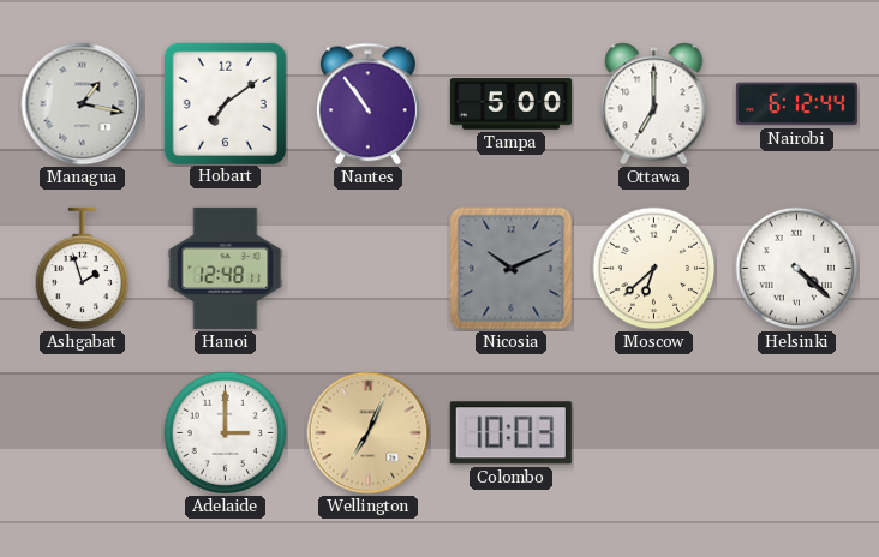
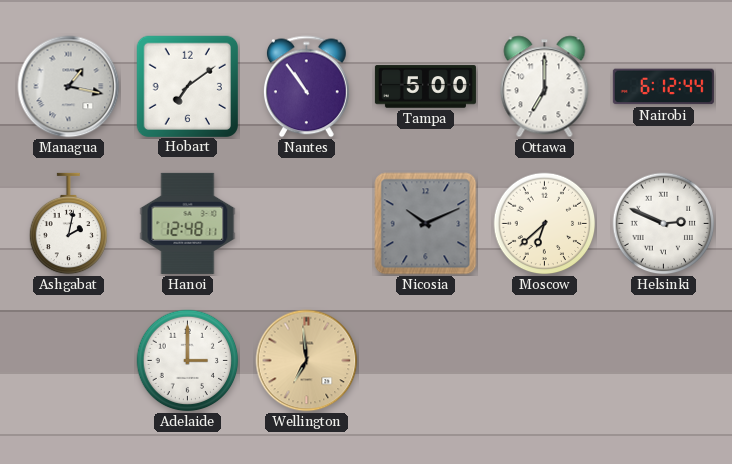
Ashgabat: 1:57 -> 2:02 (69, 224)
Helsinki: 4:22 -> 2:49 (664, 224)
Wellington: 7:04 -> 6:59 (307, 361)
Colombo: 10:03 -> none (510, 433)
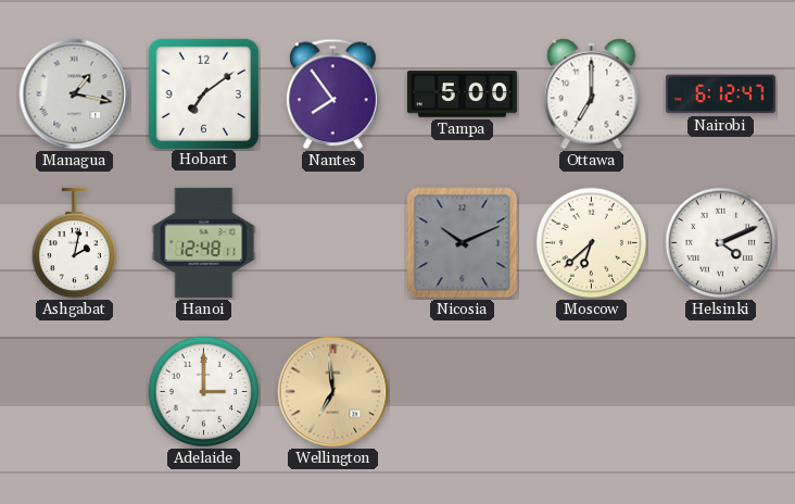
Nantes: 10:54 -> 7:54 (332, 94)
Nairobi: 6:12:44 -> 6:12:47 (720, 94)
Helsinki: 2:49 -> 4:11 (721, 243)
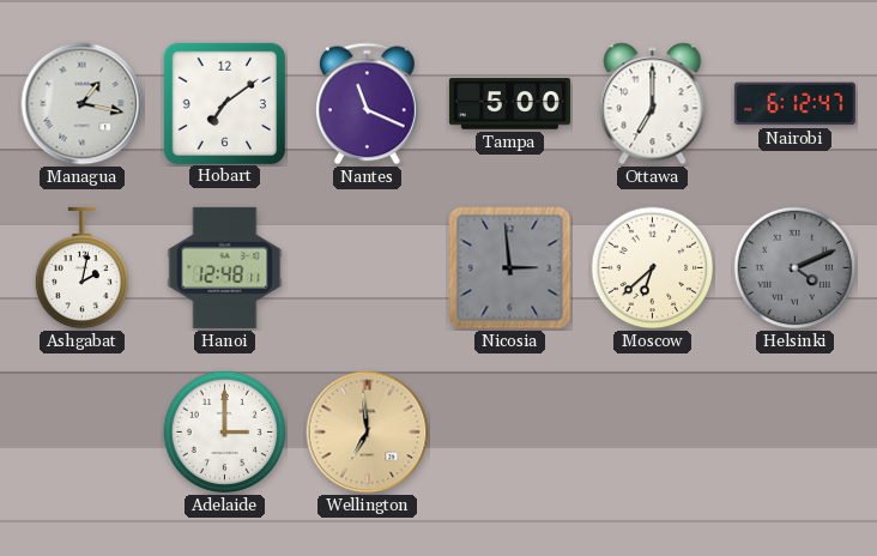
Nantes: 7:54 -> 11:19 (367, 104)
Nicosia: 10:11 -> 2:59 (510, 268)
Helsinki dial: white -> grey (796, 268)
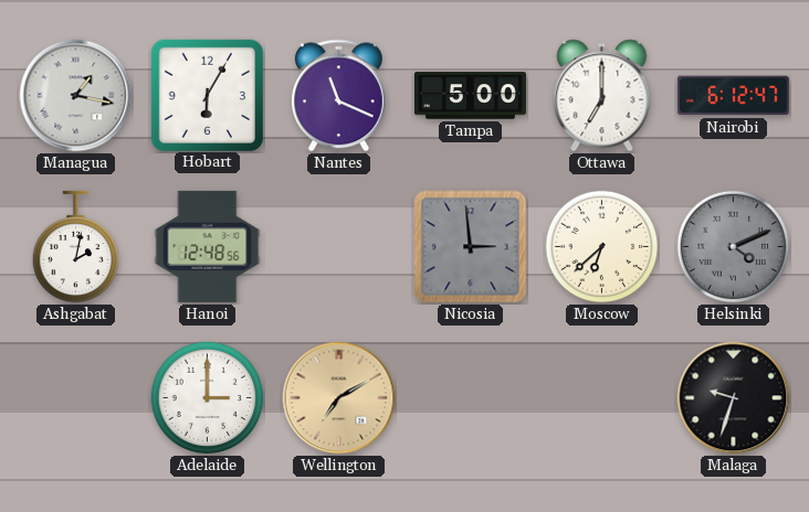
Hobart: 7:09 -> 6:05 (207, 95)
Hanoi: 12:48:11 -> 12:48:56 (208, 246)
Wellington: 6:59 -> 7:10 (339, 398)
Malaga: none -> 9:33 (734, 398)
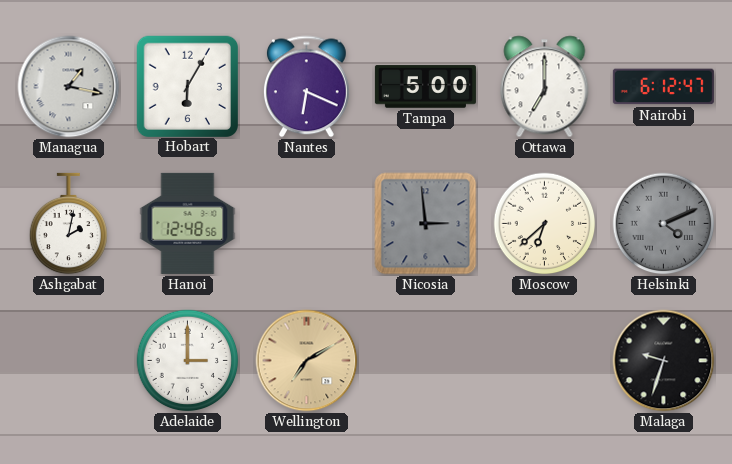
Nantes: 11:19 -> 6:19 (306, 87)
